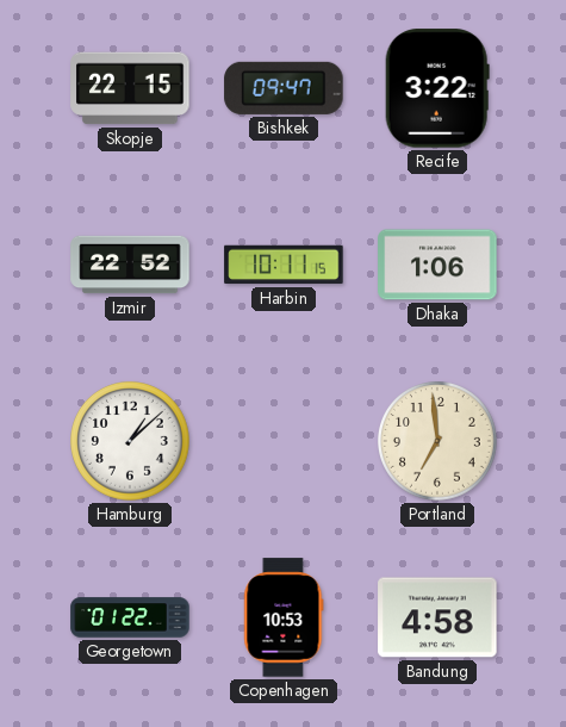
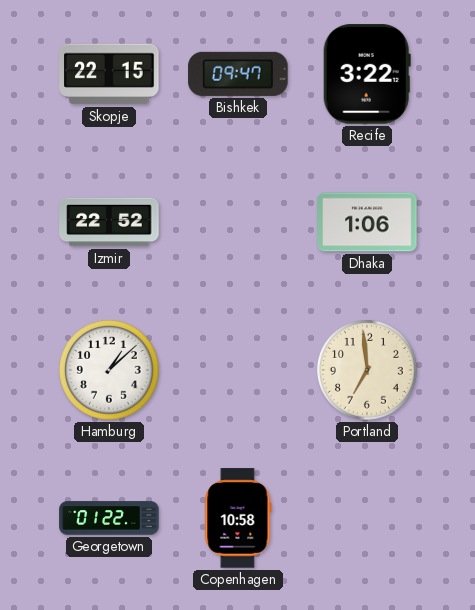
Harbin: 10:11 -> none (284, 265)
Copenhagen: 10:53 -> 10:58 (238, 518)
Bandung: 4:58 -> none (437, 617)
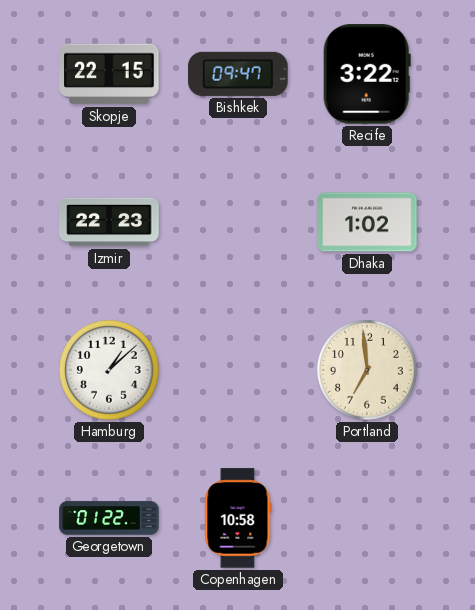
Izmir: 22:52 -> 22:23 (109, 222)
Dhaka: 1:06 -> 1:02 (367, 222)
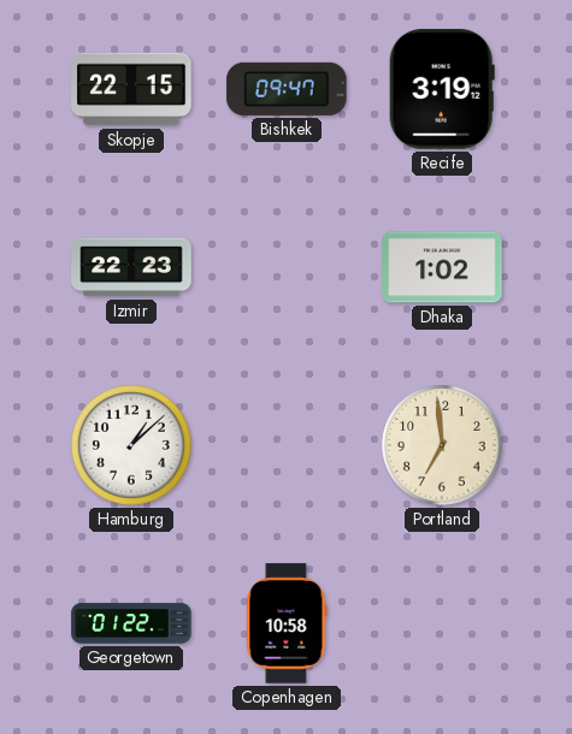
Recife: 3:22 -> 3:19 (442, 89)
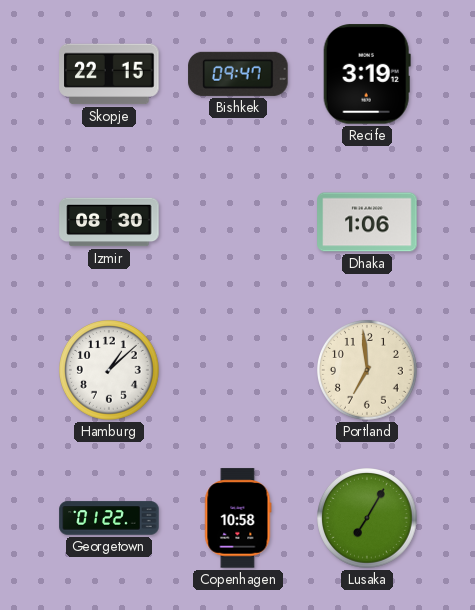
Izmir: 22:23 -> 08:30 (109, 222)
Dhaka: 1:02 -> 1:06 (367, 222)
Lusaka: none -> 7:05 (368, 519)
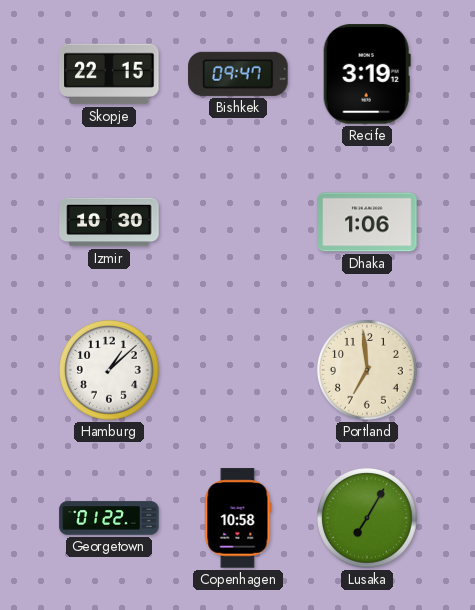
Izmir: 08:30 -> 10:30 (109, 222)
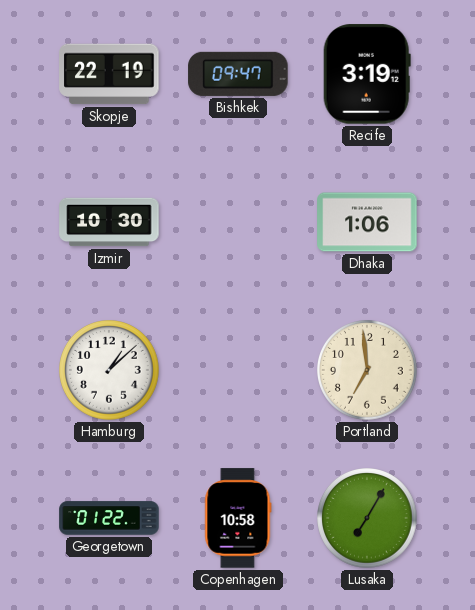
Skopje: 22:15 -> 22:19 (109, 74)
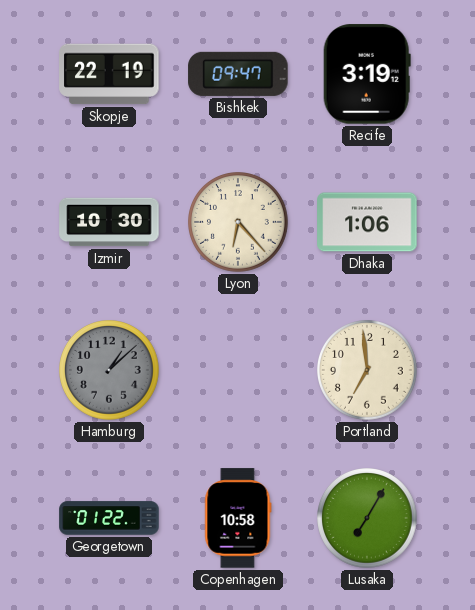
Lyon: none -> 6:23 (239, 223)
Hamburg dial: white -> grey (110, 371)
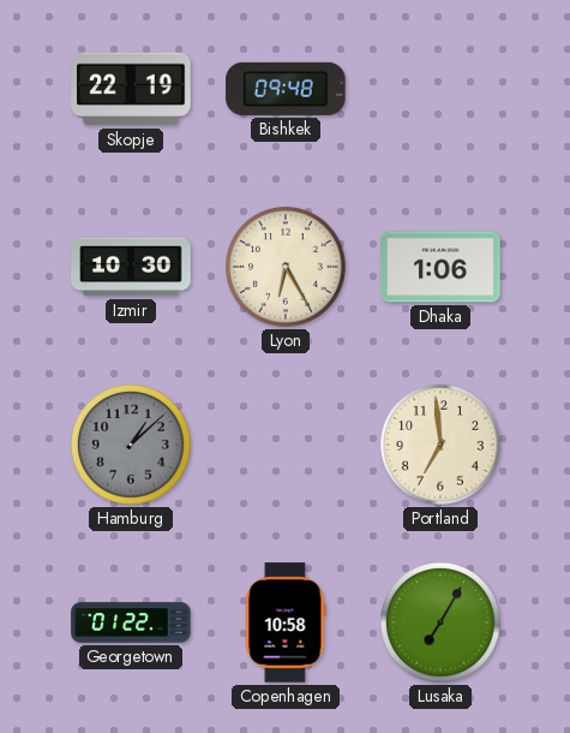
Bishkek: 09:47 -> 09:48 (286, 89)
Recife: 3:19 -> none (367, 74)
Lyon: 6:23 -> 6:25 (287, 268)
